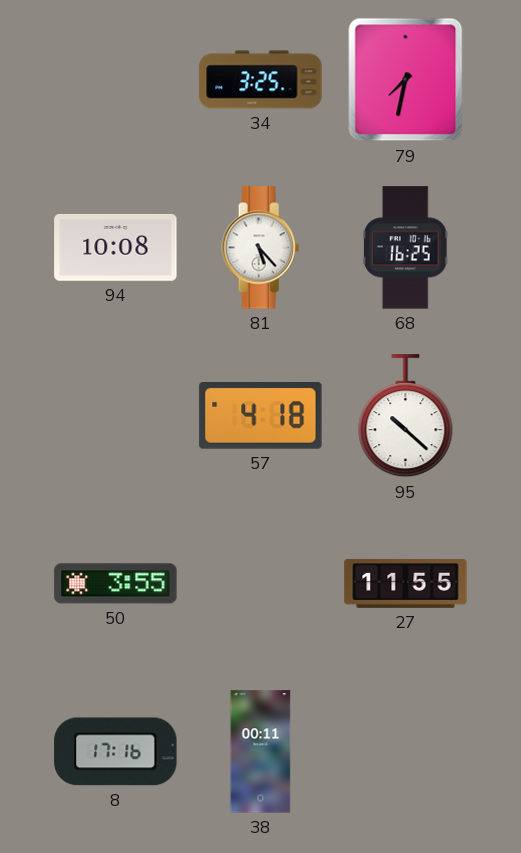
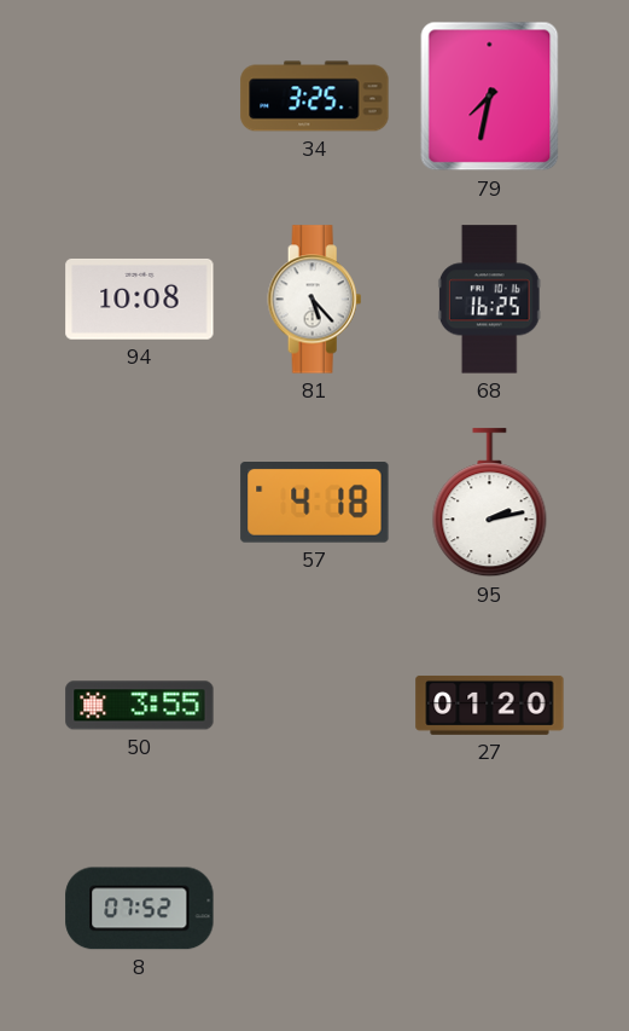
95: 10:22 -> 2:13 (490, 503)
27: 11:55 -> 01:20 (490, 705)
8: 17:16 -> 07:52 (140, 909)
38: 00:11 -> none (261, 752)
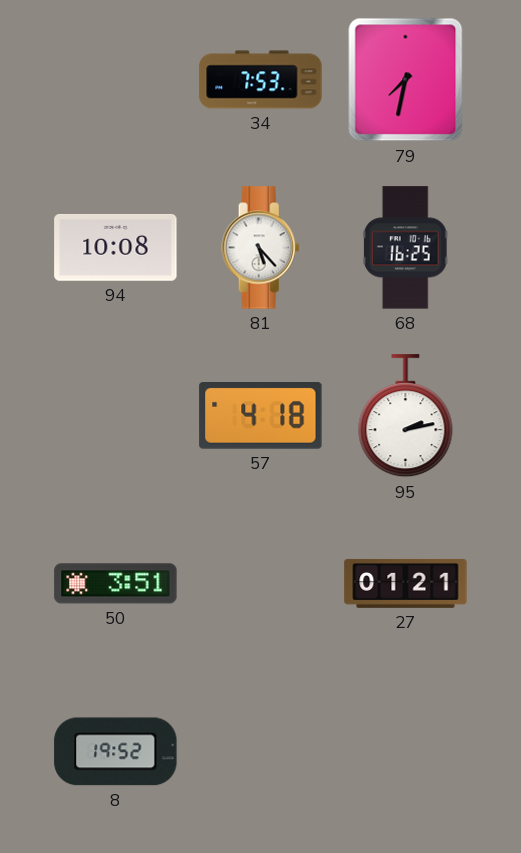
34: 3:25 -> 7:53 (261, 80)
50: 3:55 -> 3:51 (116, 584)
27: 01:20 -> 01:21 (406, 583)
8: 07:52 -> 19:52 (116, 752)
